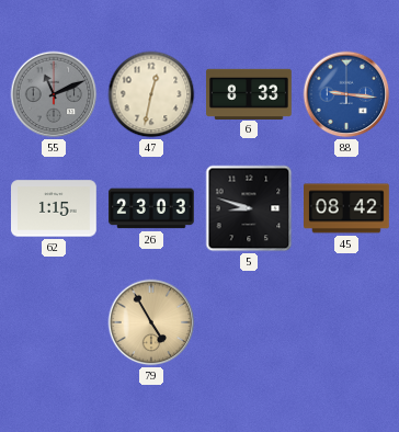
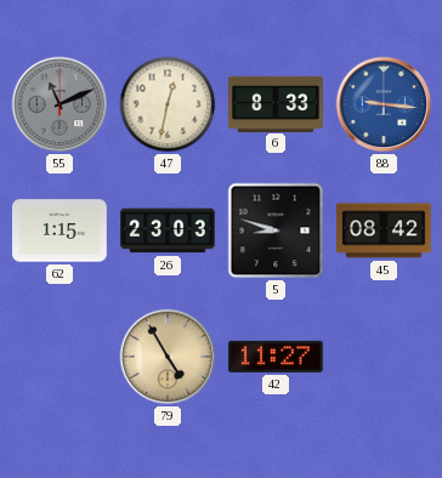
42: none -> 11:27 (277, 357)
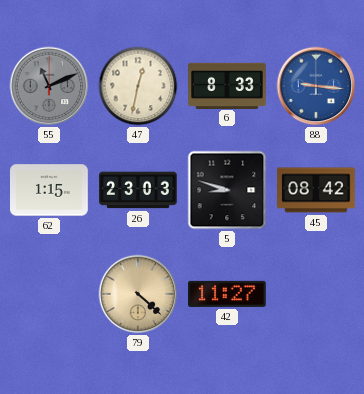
79: 4:55 -> 4:22 (138, 294)
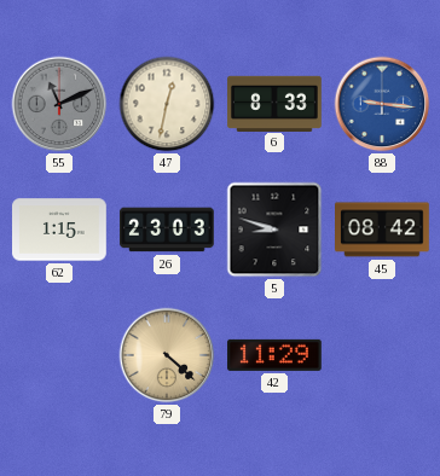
42: 11:27 -> 11:29 (276, 355)
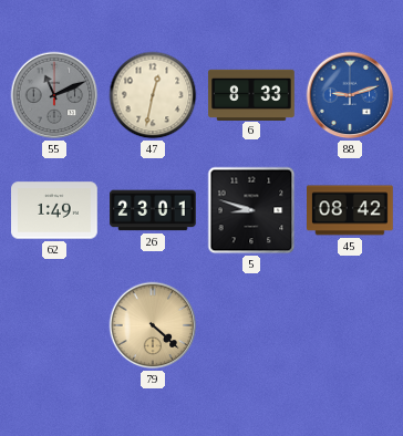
88: 9:16 -> 9:12 (350, 95)
62: 1:15 -> 1:49 (54, 210)
26: 23:03 -> 23:01 (154, 210)
42: 11:29 -> none (276, 355)
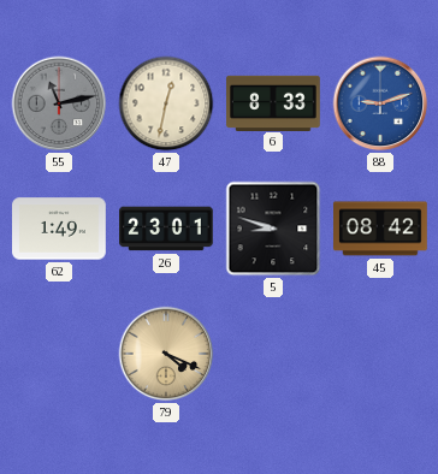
55: 11:11 -> 11:13 (59, 103)
79: 4:22 -> 4:19 (166, 354)
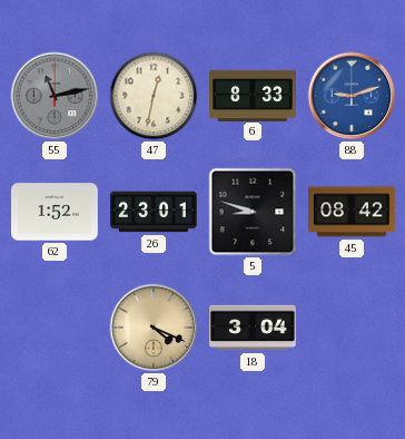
62: 1:49 -> 1:52 (55, 212)
18: none -> 3:04 (254, 328)
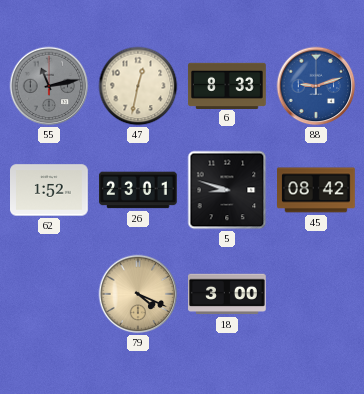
18: 3:04 -> 3:00 (228, 294)
